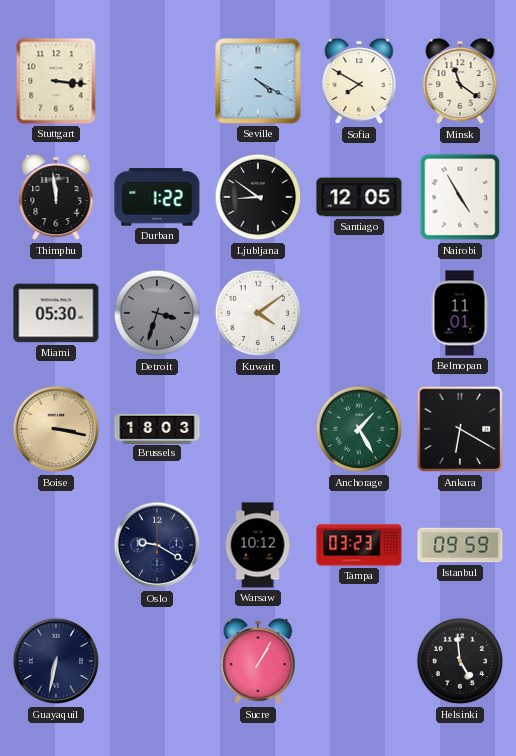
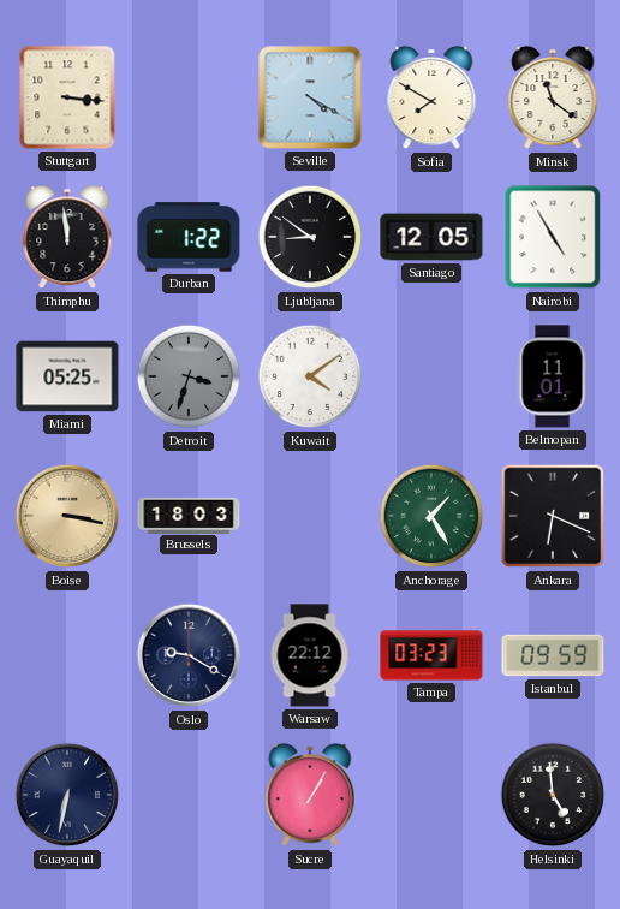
Miami: 05:30 -> 05:25 (67, 376)
Ankara: 6:20 -> 6:19 (553, 516)
Warsaw: 10:12 -> 22:12 (310, 655)
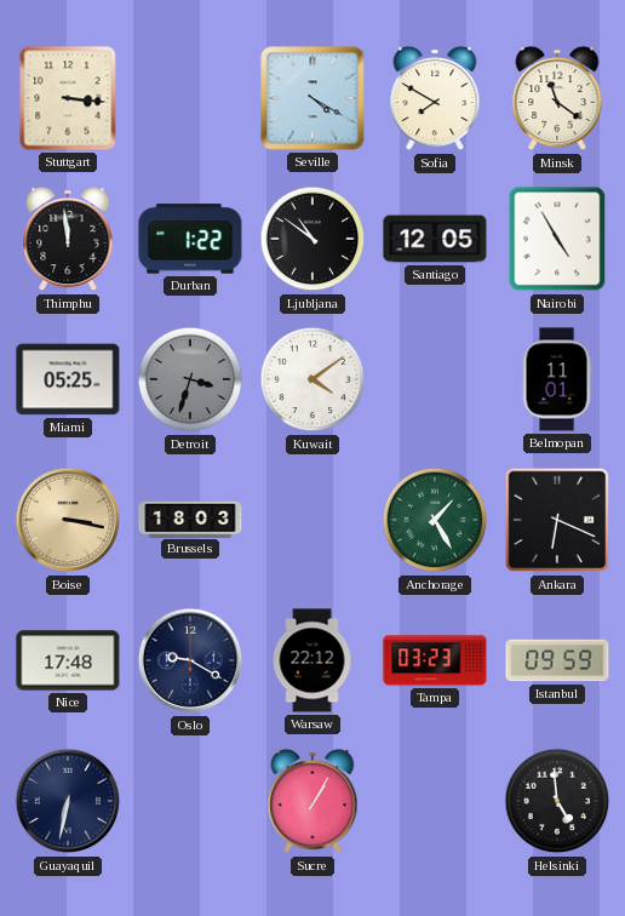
Ljubljana: 8:51 -> 10:51 (312, 239)
Nice: none -> 17:48 (68, 660)
